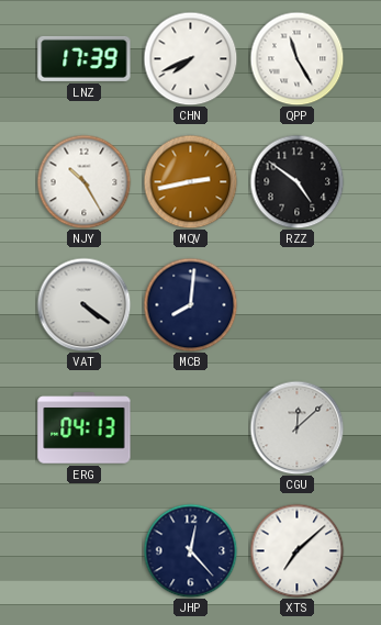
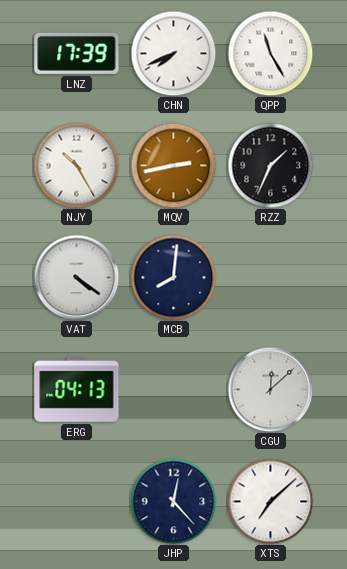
RZZ: 4:51 -> 1:34 (270, 165)
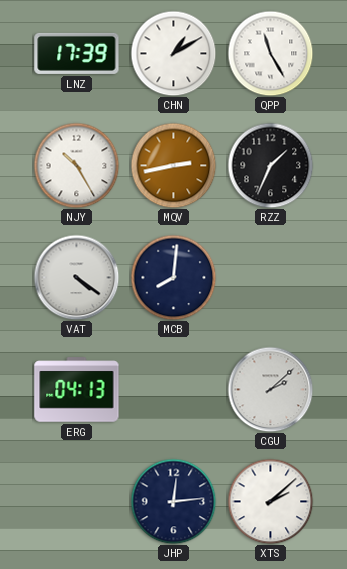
CHN: 7:41 -> 1:10 (173, 53)
CGU: 12:08 -> 2:08 (270, 389)
JHP: 12:23 -> 12:14 (173, 501)
XTS: 7:08 -> 2:08 (270, 501)
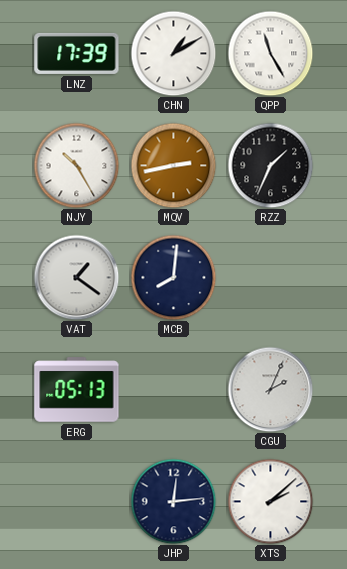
VAT: 4:21 -> 1:21 (76, 277)
ERG: 04:13 -> 05:13 (77, 390)
CGU: 2:08 -> 2:04 (270, 389)
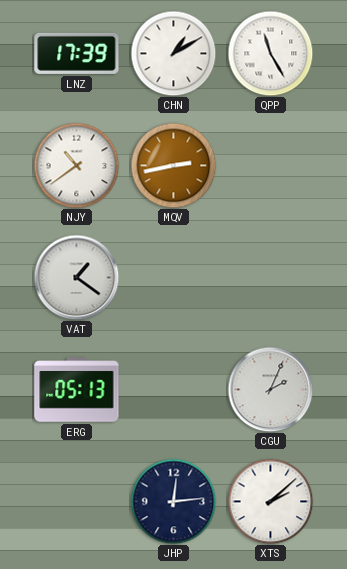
NJY: 10:25 -> 10:39 (76, 165)
RZZ: 1:34 -> none (270, 165)
MCB: 8:01 -> none (173, 277)
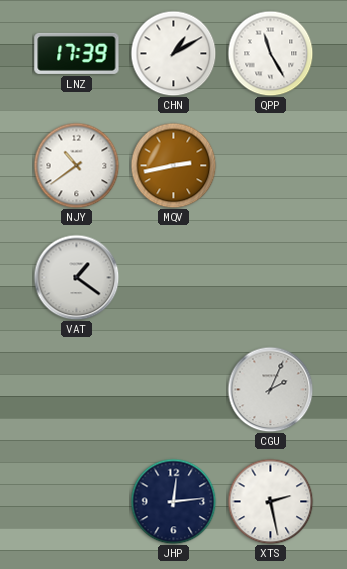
ERG: 05:13 -> none (77, 390)
XTS: 2:08 -> 2:28 (270, 501)
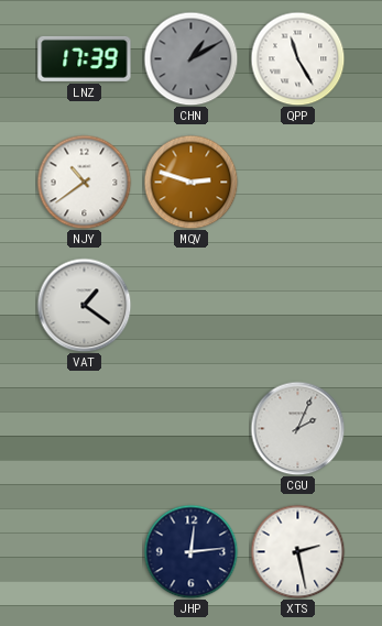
CHN dial: white -> grey (190, 58)
MQV: 2:43 -> 2:48 (190, 182)
